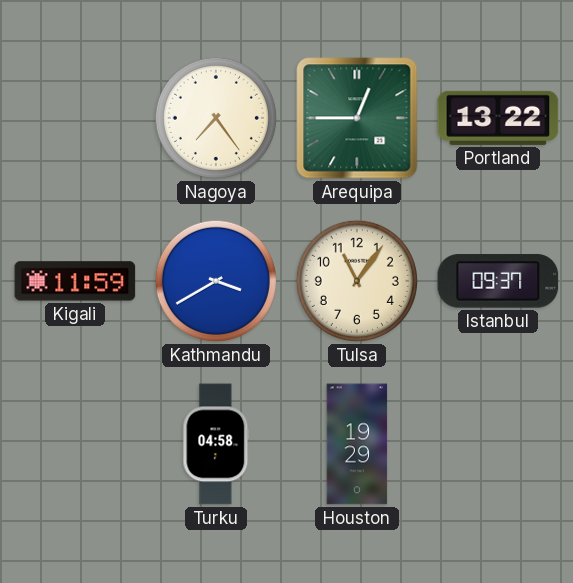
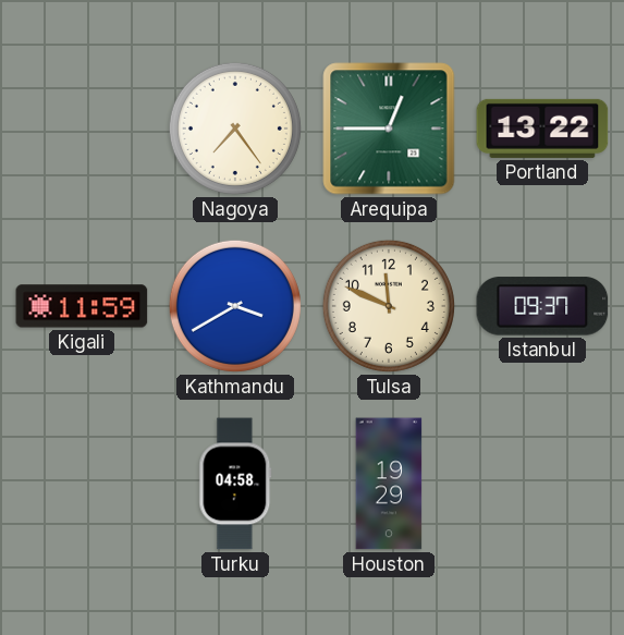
Tulsa: 11:06 -> 11:49 (389, 306)
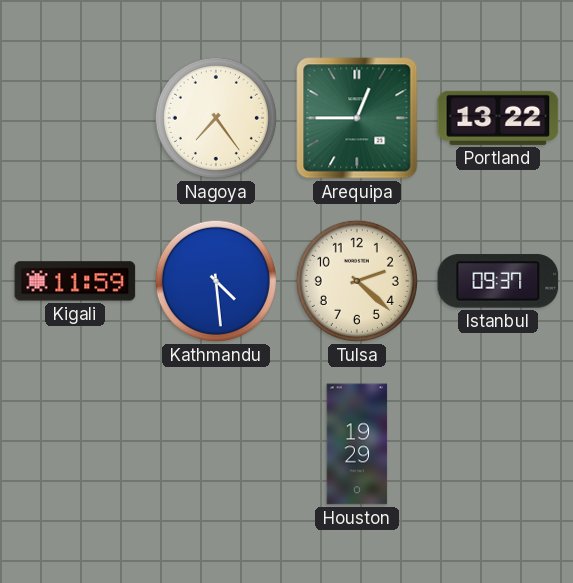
Kathmandu: 3:40 -> 4:29 (216, 281)
Tulsa: 11:49 -> 2:22 (357, 281)
Turku: 04:58 -> none (235, 484)
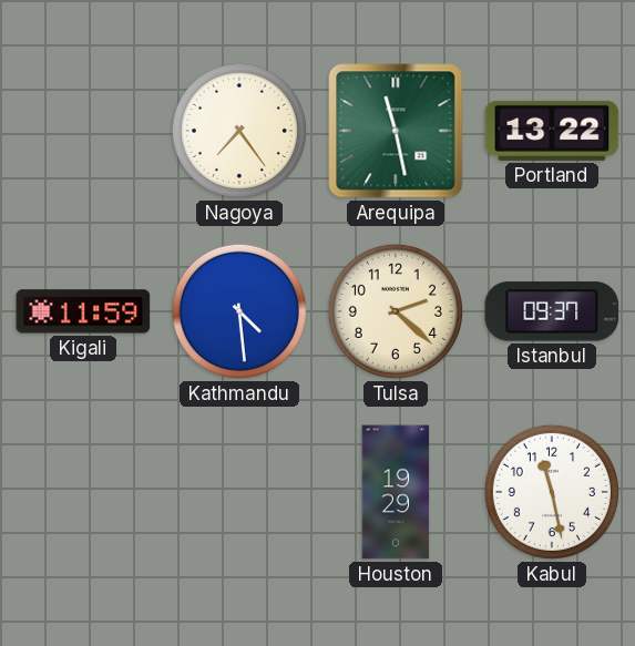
Arequipa: 12:45 -> 11:28 (396, 131)
Kabul: none -> 11:28 (552, 492)
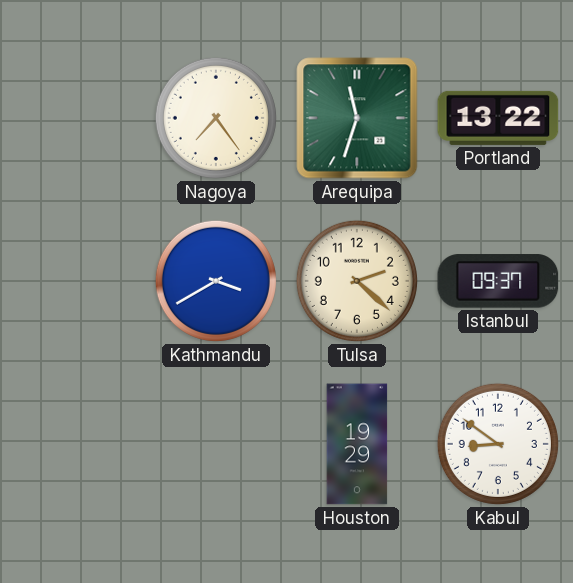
Arequipa: 11:28 -> 11:33 (357, 118)
Kigali: 11:59 -> none (83, 311)
Kathmandu: 4:29 -> 3:40 (216, 281)
Kabul: 11:28 -> 8:51 (498, 444)
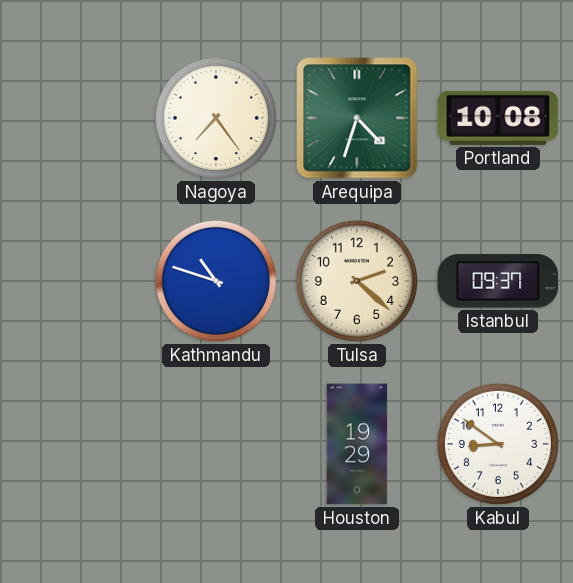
Arequipa: 11:33 -> 4:33 (357, 118)
Portland: 13:22 -> 10:08 (498, 118)
Kathmandu: 3:40 -> 10:48 (216, 281)
